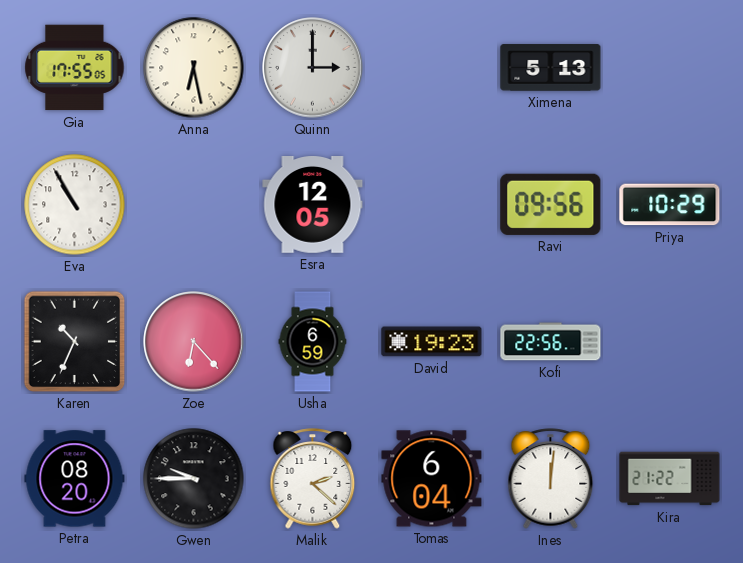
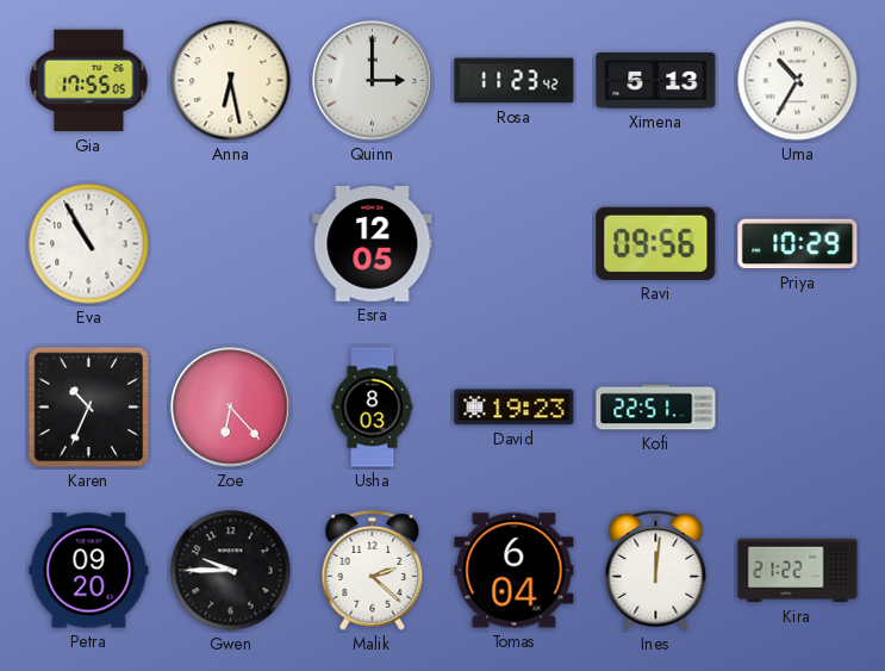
Rosa: none -> 11:23 (515, 81)
Uma: none -> 10:35 (798, 81)
Usha: 6:59 -> 8:03 (373, 408)
Kofi: 22:56 -> 22:51 (656, 408)
Petra: 08:20 -> 09:20 (89, 571)
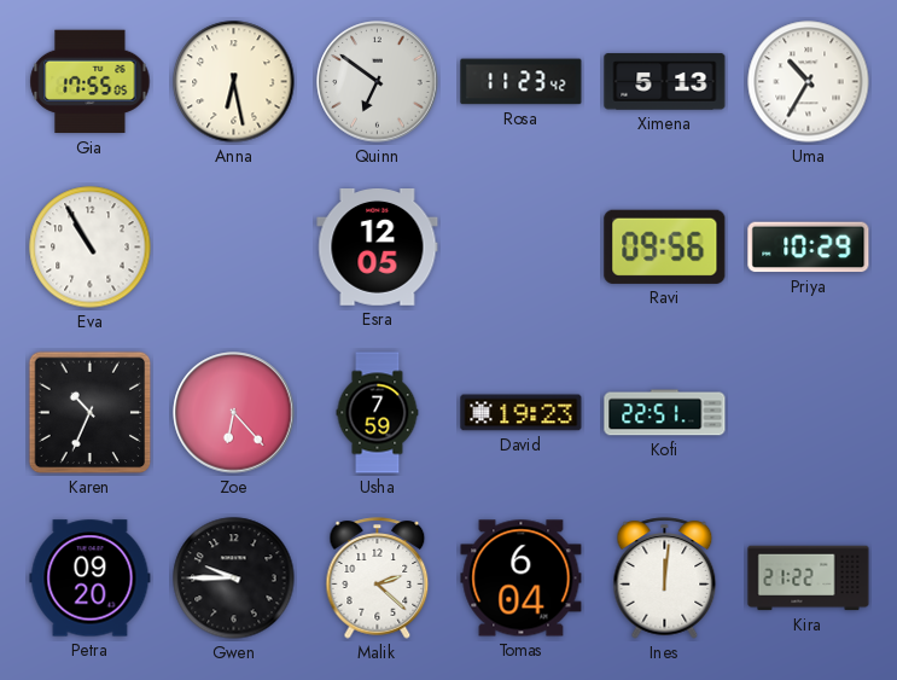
Quinn: 3:00 -> 6:51 (378, 82)
Usha: 8:03 -> 7:59 (378, 413)
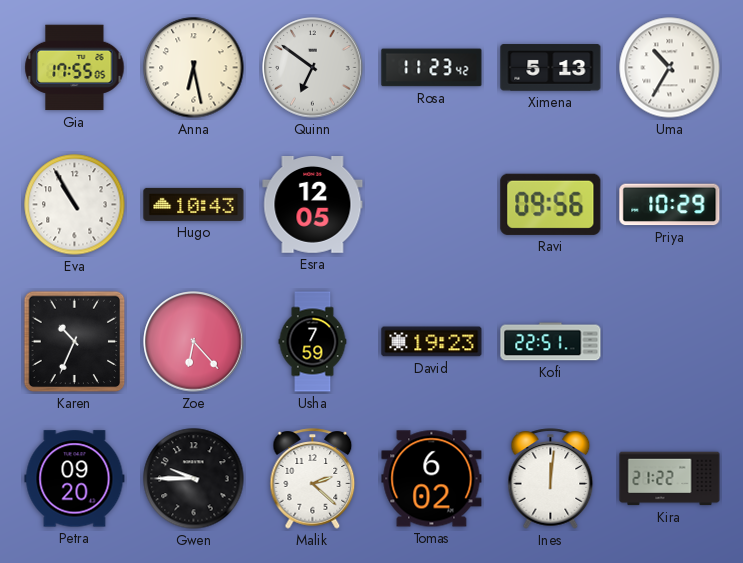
Hugo: none -> 10:43 (194, 204)
Tomas: 6:04 -> 6:02 (432, 479)
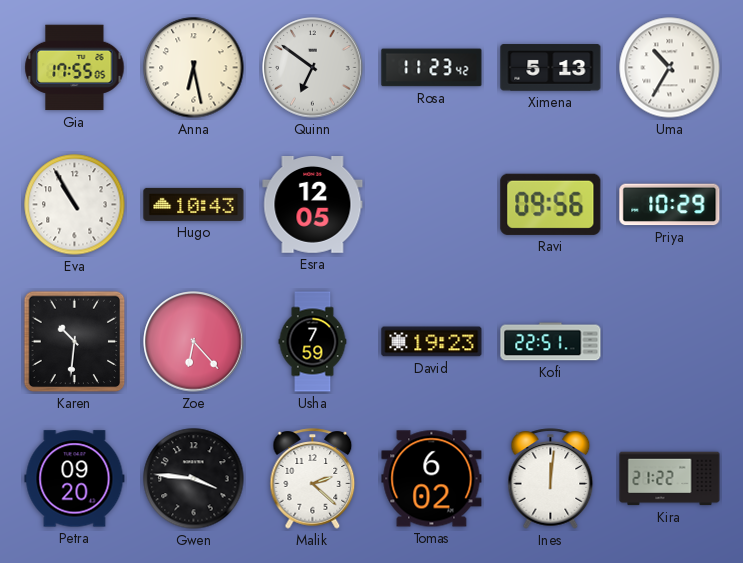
Karen: 10:34 -> 10:31 (75, 342)
Gwen: 9:45 -> 3:46 (194, 479)
